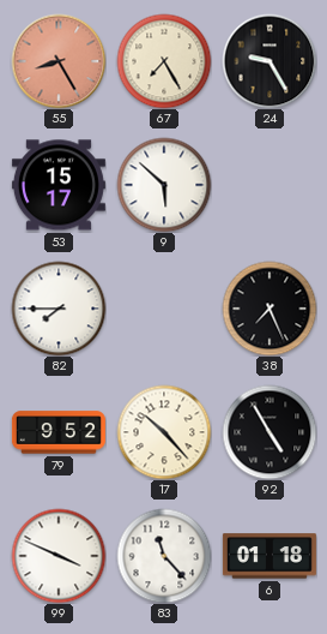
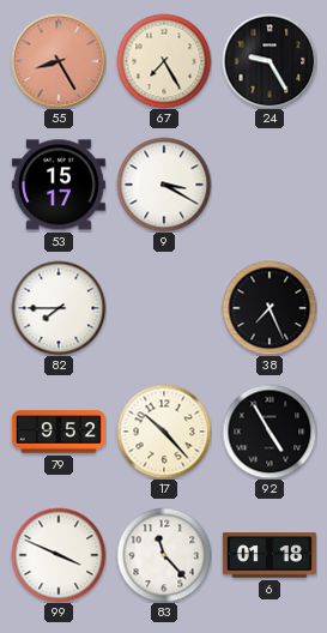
9: 5:52 -> 3:20 (164, 185)
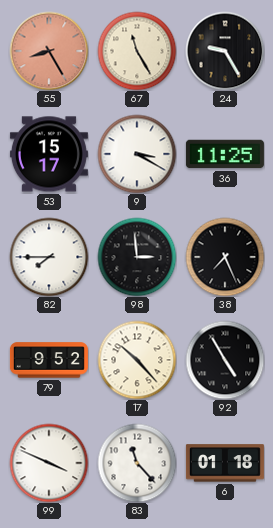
67: 7:25 -> 11:25 (137, 51)
36: none -> 11:25 (225, 154)
98: none -> 2:59 (137, 257)
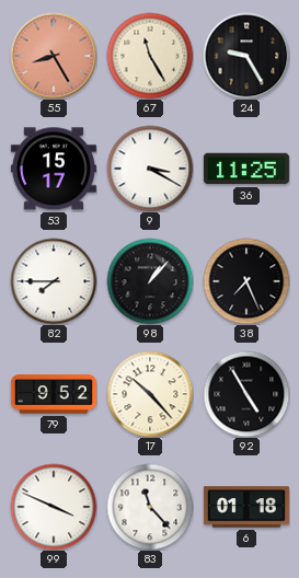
98: 2:59 -> 1:07 (150, 281)
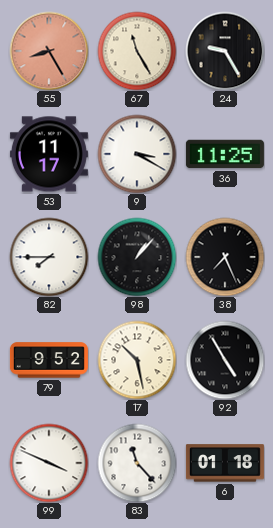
53: 15:17 -> 11:17 (49, 154)
17: 10:23 -> 10:28 (137, 360)
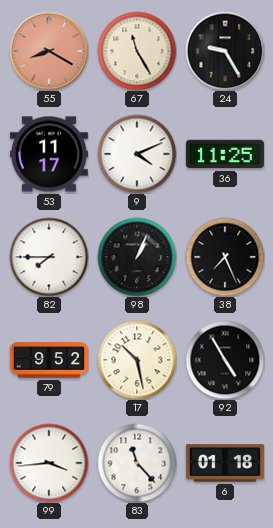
55: 8:25 -> 8:20 (49, 51)
9: 3:20 -> 4:11 (137, 154)
98: 1:07 -> 1:04 (137, 257)
99: 3:49 -> 3:44 (49, 463)
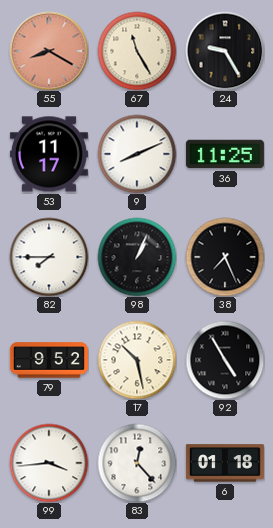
9: 4:11 -> 8:11 (137, 154)
83: 11:23 -> 12:23 (137, 463)
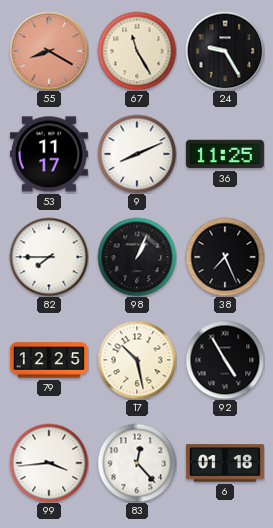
79: 9:52 -> 12:25 (49, 360)
